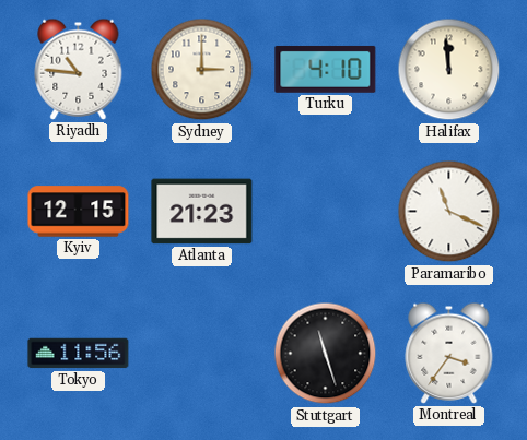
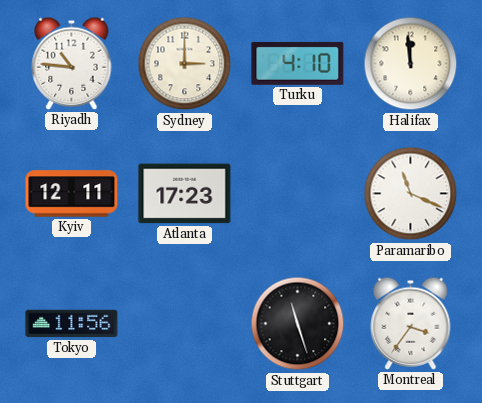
Kyiv: 12:15 -> 12:11 (72, 194)
Atlanta: 21:23 -> 17:23 (185, 194)
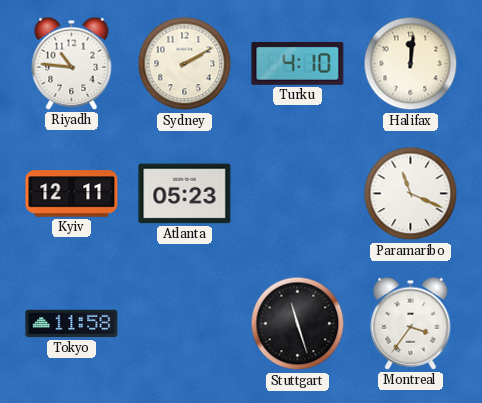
Sydney: 3:00 -> 2:10 (185, 64)
Halifax: 11:59 -> 12:01 (411, 64)
Atlanta: 17:23 -> 05:23 (185, 194)
Tokyo: 11:56 -> 11:58 (72, 324)
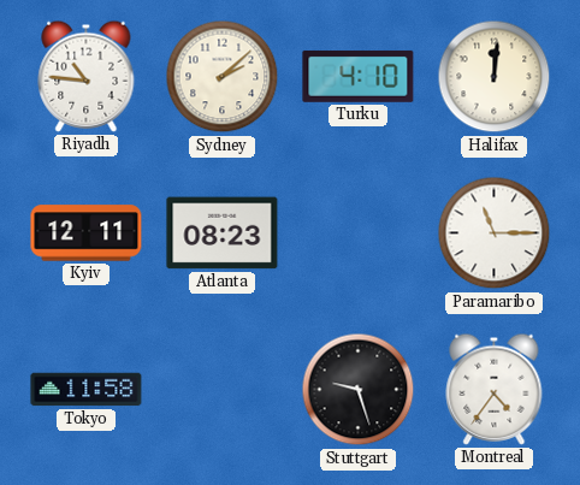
Sydney: 2:10 -> 2:08 (223, 77)
Atlanta: 05:23 -> 08:23 (223, 233)
Paramaribo: 11:19 -> 11:15 (495, 233)
Stuttgart: 11:27 -> 9:27 (359, 390)
Montreal: 3:36 -> 4:36 (495, 389)
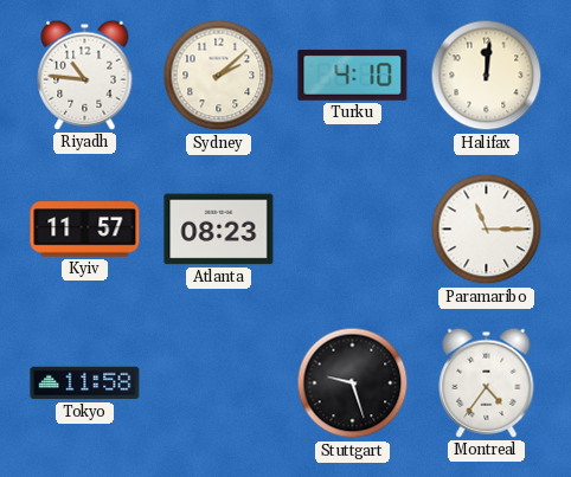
Kyiv: 12:11 -> 11:57 (85, 230)
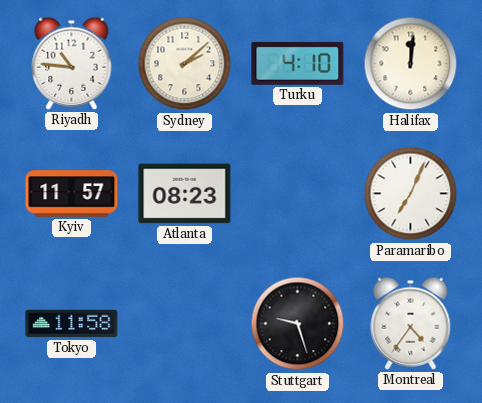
Paramaribo: 11:15 -> 7:04 (411, 194)
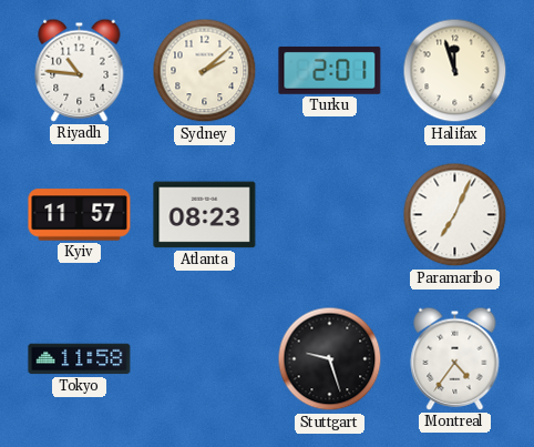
Turku: 4:10 -> 2:01 (330, 70)
Halifax: 12:01 -> 11:57 (455, 71)
